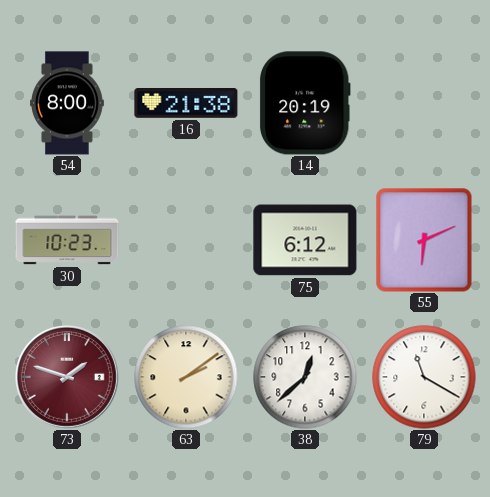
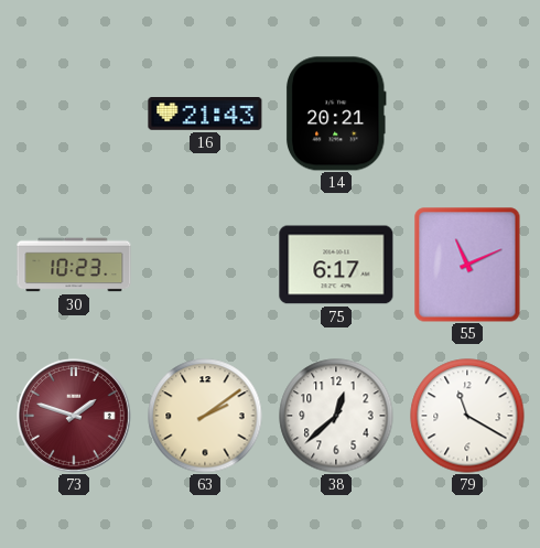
54: 8:00 -> none (68, 103)
16: 21:38 -> 21:43 (205, 115)
14: 20:19 -> 20:21 (336, 114)
75: 6:12 -> 6:17 (336, 265)
55: 6:11 -> 11:11 (467, 265)
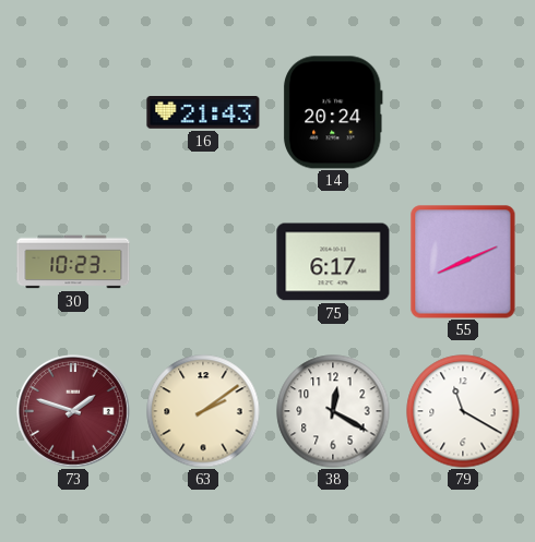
14: 20:21 -> 20:24 (333, 112)
55: 11:11 -> 8:11 (463, 262)
38: 12:38 -> 12:20 (333, 411)
